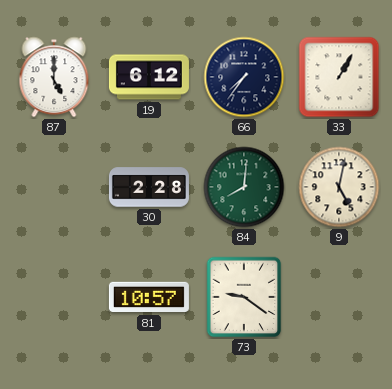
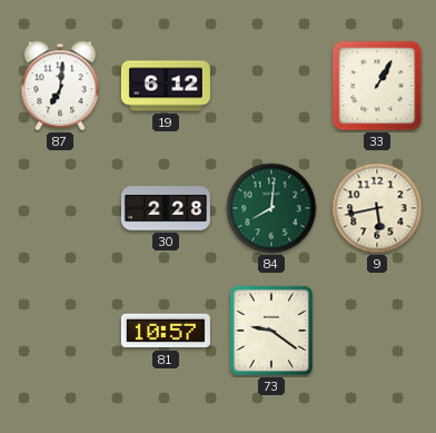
87: 5:00 -> 7:01 (60, 86)
66: 7:36 -> none (244, 77)
9: 5:02 -> 5:43 (377, 208)
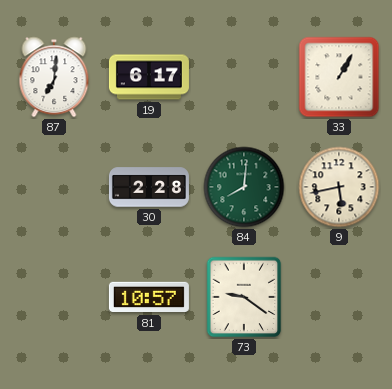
19: 6:12 -> 6:17 (149, 77)
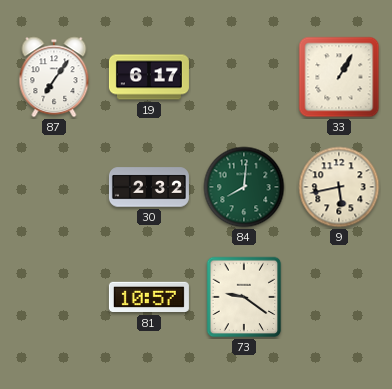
87: 7:01 -> 7:06 (54, 77)
30: 2:28 -> 2:32 (149, 187)
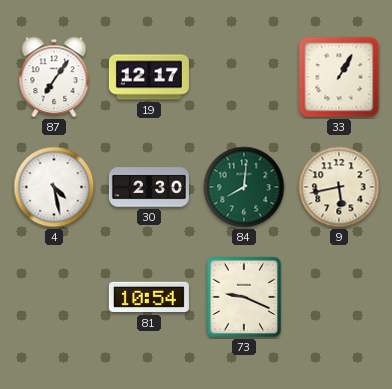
19: 6:17 -> 12:17 (149, 77)
4: none -> 4:28 (54, 187)
30: 2:32 -> 2:30 (149, 187)
81: 10:57 -> 10:54 (149, 297)
73: 9:21 -> 9:19 (244, 297)
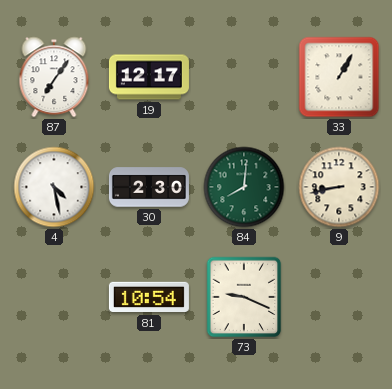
9: 5:43 -> 8:43 (339, 187)
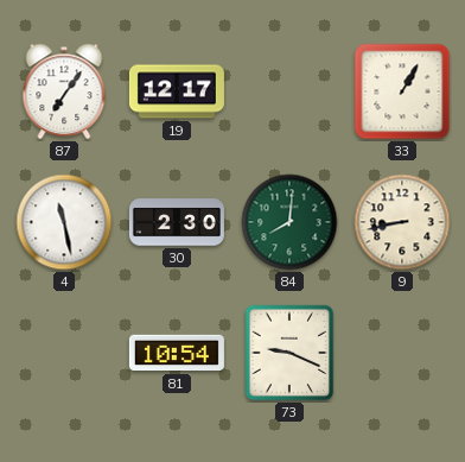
4: 4:28 -> 11:28 (64, 222)
